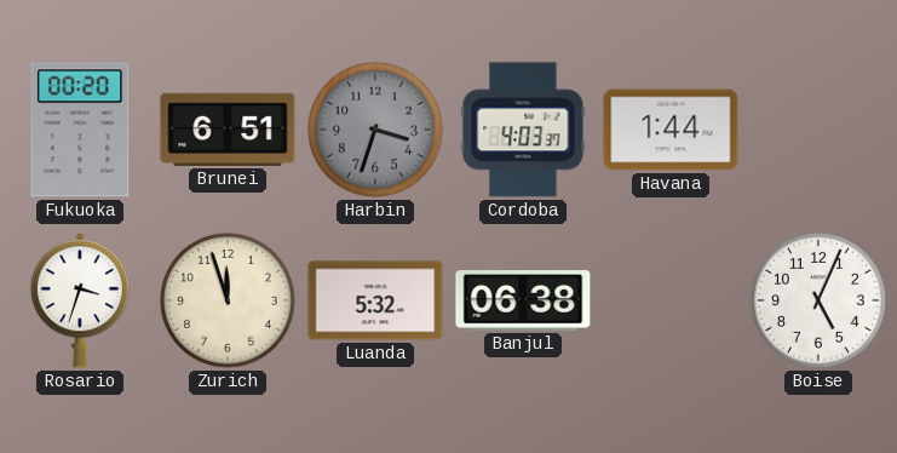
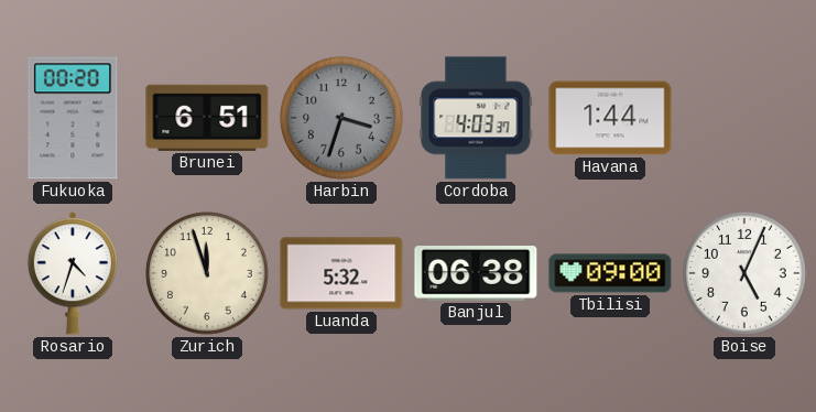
Rosario: 3:33 -> 4:33 (73, 273)
Tbilisi: none -> 09:00 (610, 273)
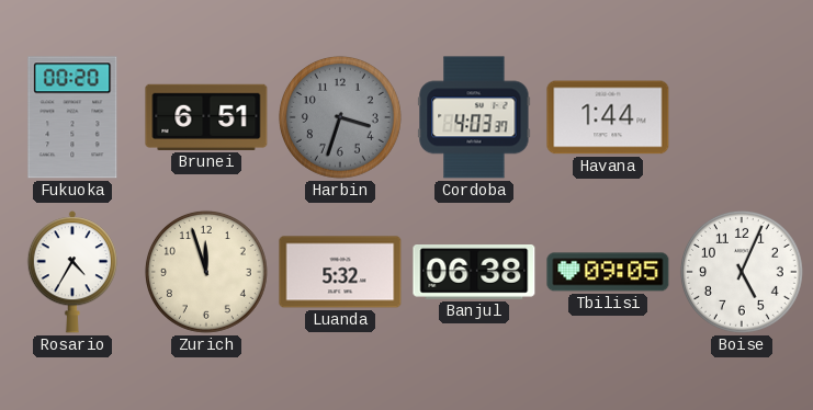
Rosario: 4:33 -> 4:35 (72, 272)
Tbilisi: 09:00 -> 09:05 (608, 272)
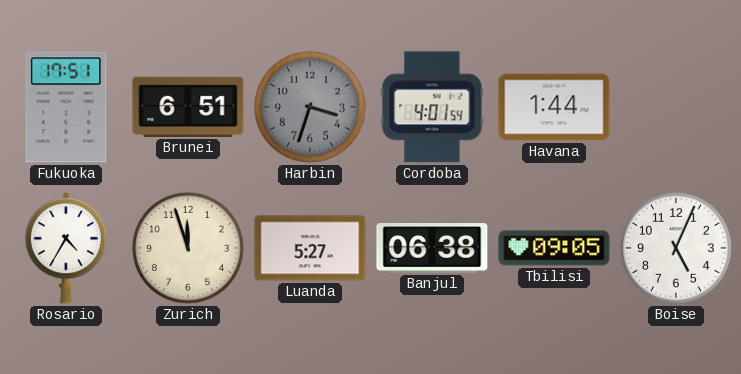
Fukuoka: 00:20 -> 17:51 (66, 107)
Cordoba: 4:03 -> 4:01 (432, 107)
Luanda: 5:32 -> 5:27 (310, 248)
